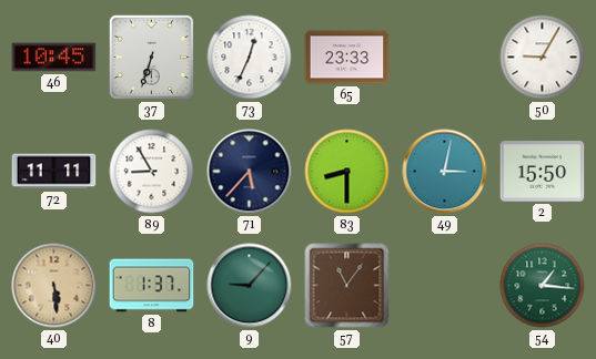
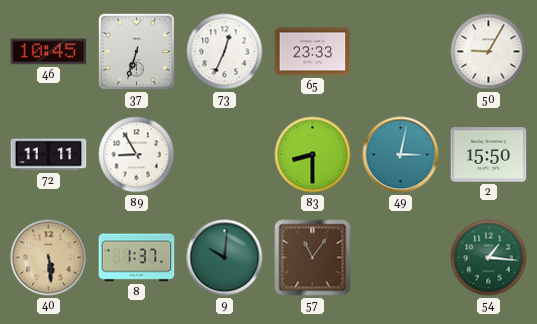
71: 5:37 -> none (250, 172)
9: 9:07 -> 10:01 (225, 258)
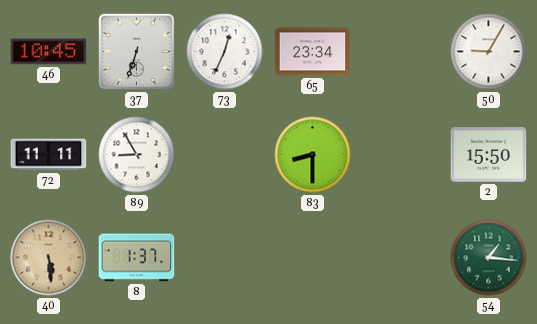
65: 23:33 -> 23:34 (313, 52)
49: 3:02 -> none (401, 155)
9: 10:01 -> none (225, 258)
57: 11:06 -> none (313, 258)
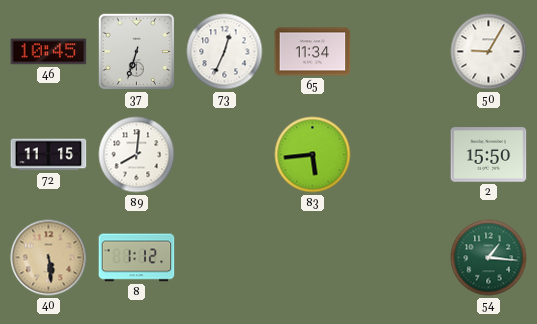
65: 23:34 -> 11:34 (313, 52)
72: 11:11 -> 11:15 (49, 155)
89: 8:55 -> 8:01 (137, 155)
83: 8:30 -> 5:44 (313, 155)
8: 1:37 -> 1:12 (137, 258)
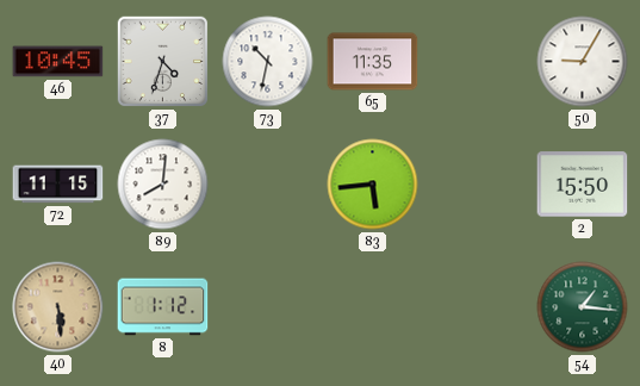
37: 6:33 -> 4:33 (163, 62)
73: 12:34 -> 10:32 (268, 62)
65: 11:34 -> 11:35 (373, 62)
